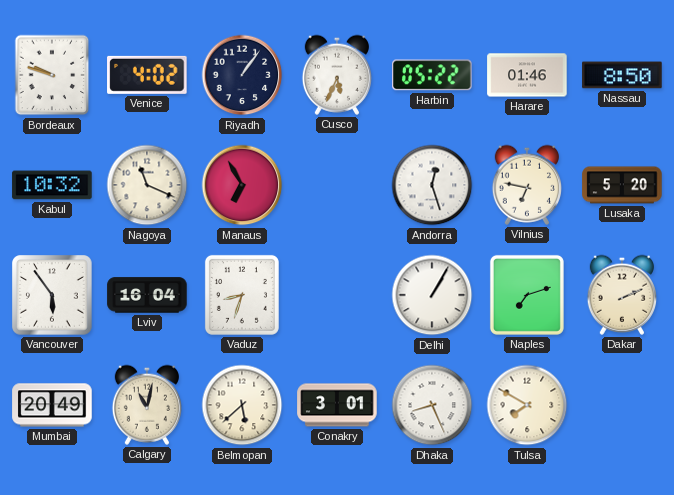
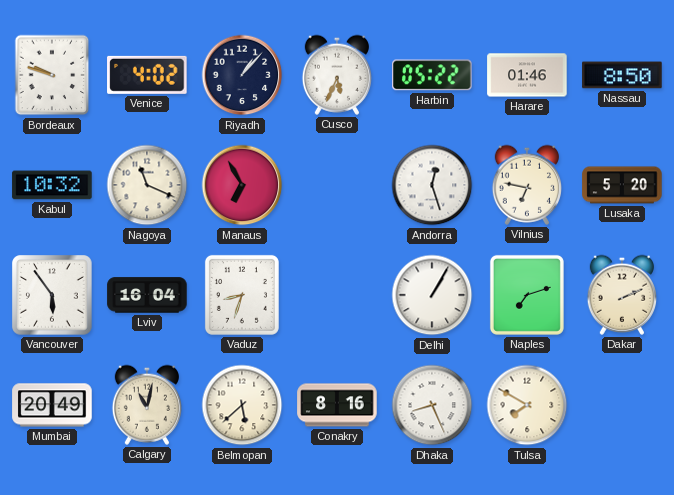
Riyadh: 1:06 -> 1:07 (242, 75)
Conakry: 3:01 -> 8:16 (337, 405)
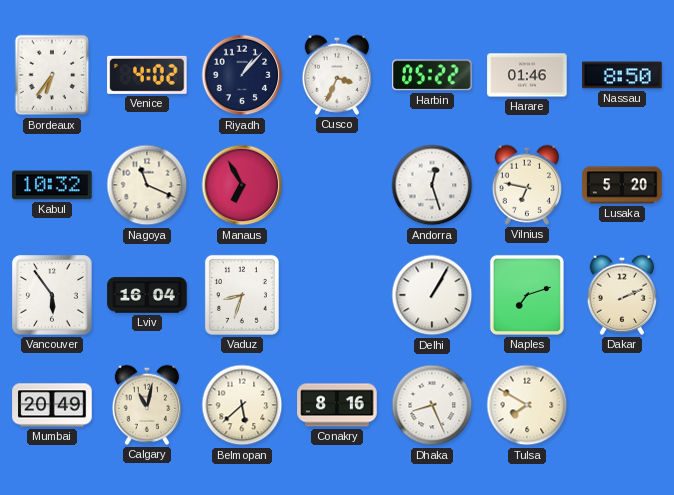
Bordeaux: 9:48 -> 6:36 (52, 75)
Cusco: 5:34 -> 3:34 (336, 75)
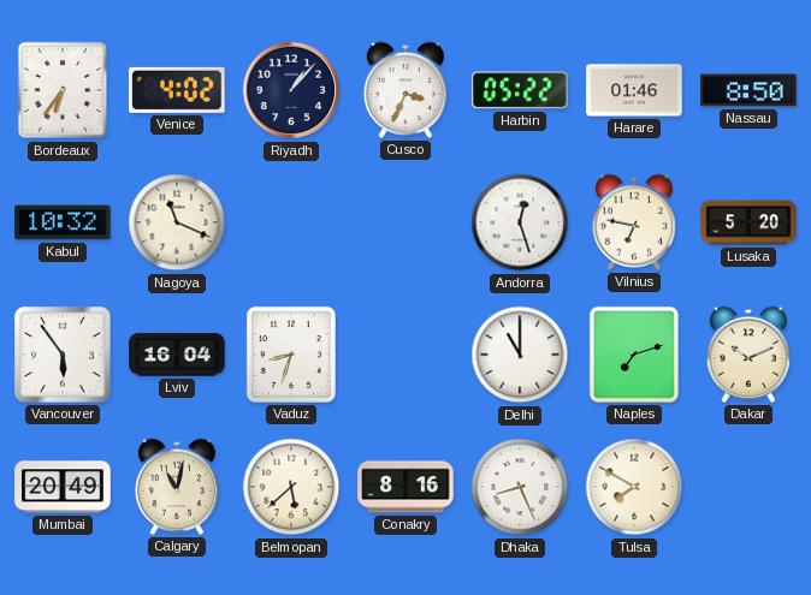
Manaus: 6:55 -> none (242, 185)
Delhi: 1:05 -> 11:00 (520, 355)
Dakar: 2:11 -> 10:11 (747, 355)
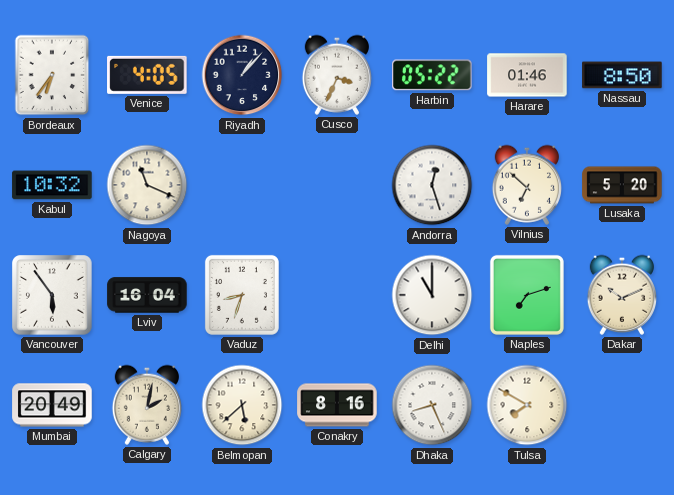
Venice: 4:02 -> 4:05 (147, 75)
Vilnius: 6:47 -> 6:52 (526, 185)
Calgary: 11:02 -> 2:02 (146, 405)
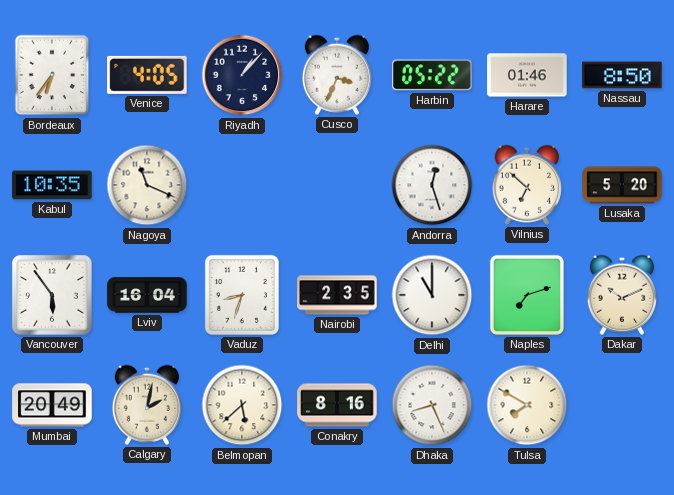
Kabul: 10:32 -> 10:35 (52, 185)
Nairobi: none -> 2:35 (337, 295)
